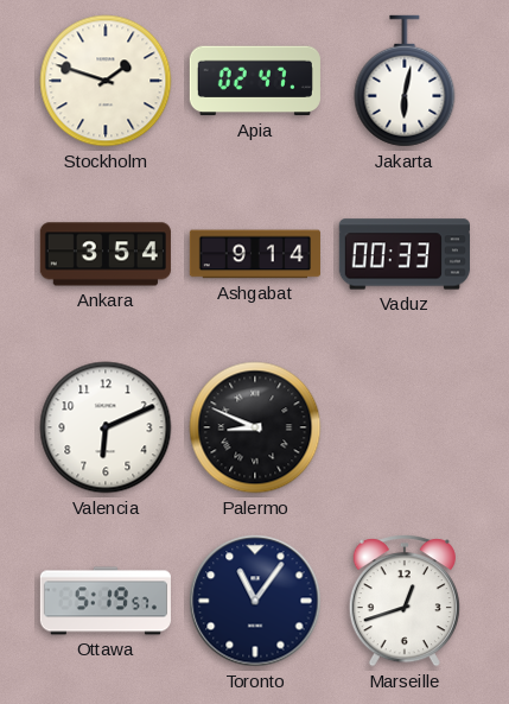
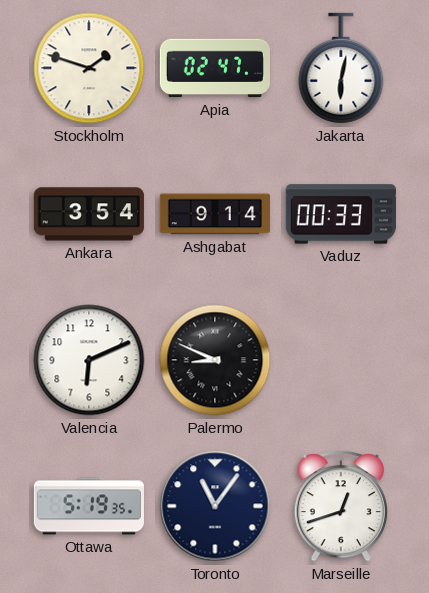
Ottawa: 5:19:57 -> 5:19:35 (89, 506)
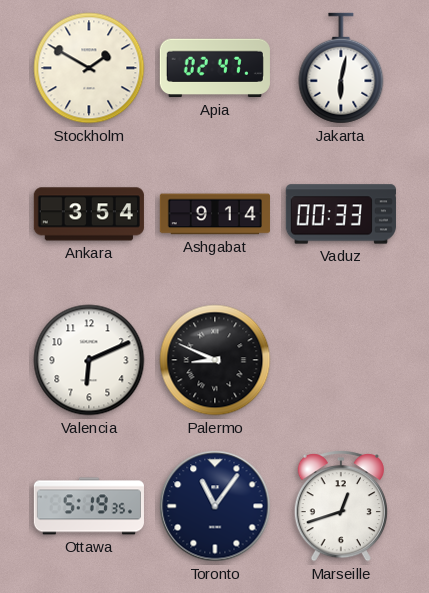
Stockholm: 1:48 -> 1:50 (89, 68)
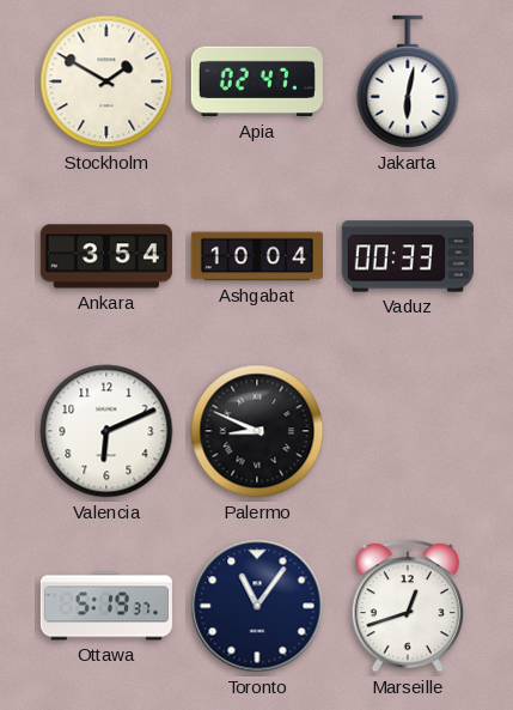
Ashgabat: 9:14 -> 10:04 (257, 256)
Ottawa: 5:19:35 -> 5:19:37 (106, 606)
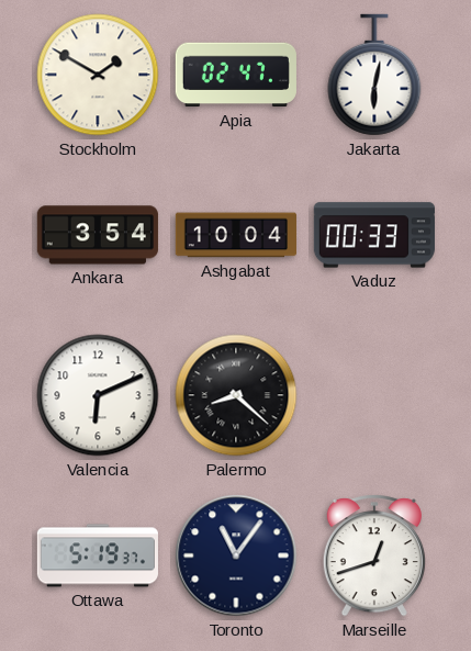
Palermo: 8:49 -> 8:22 (236, 395)
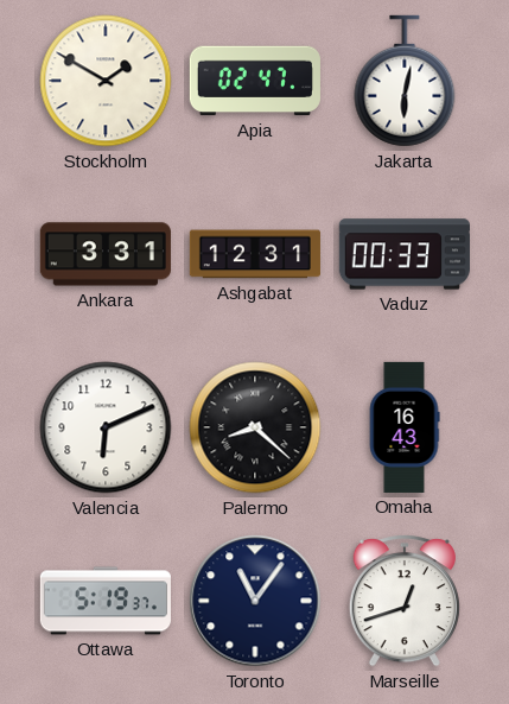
Ankara: 3:54 -> 3:31 (106, 254)
Ashgabat: 10:04 -> 12:31 (255, 254)
Omaha: none -> 16:43 (405, 427)
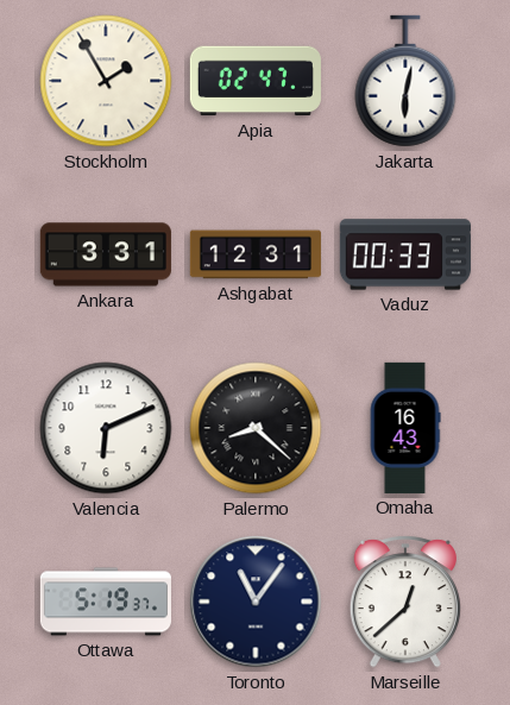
Stockholm: 1:50 -> 1:55 (106, 81)
Marseille: 12:42 -> 12:38 (405, 602)
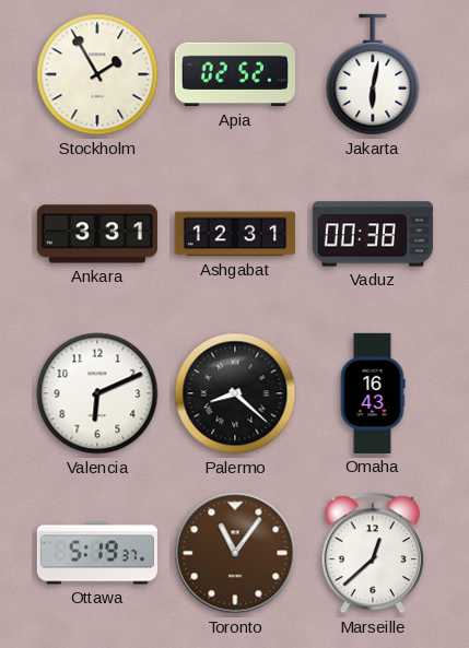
Apia: 02:47 -> 02:52 (235, 74)
Vaduz: 00:33 -> 00:38 (373, 234)
Toronto dial: navy -> brown (235, 553)
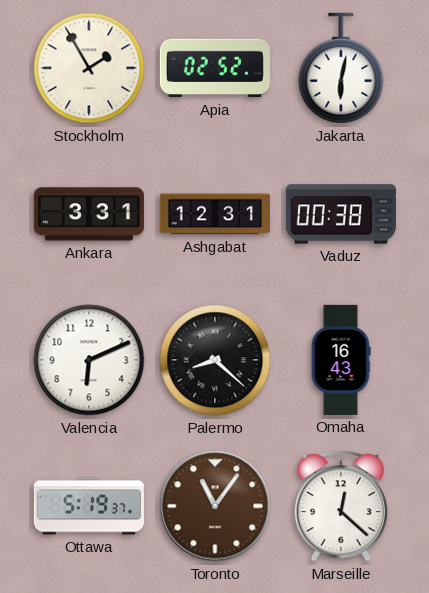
Marseille: 12:38 -> 12:22 (341, 506)
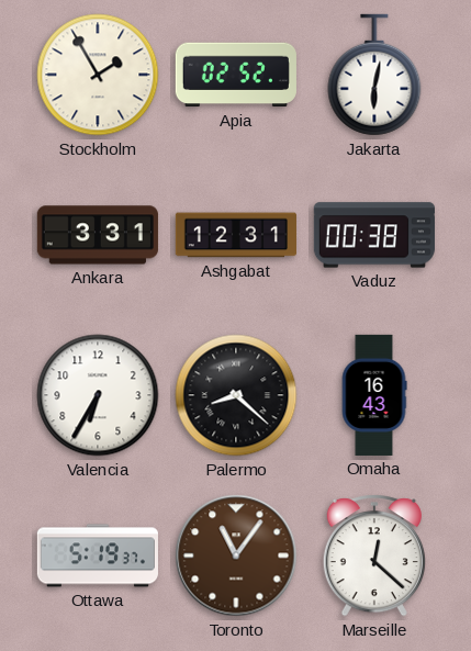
Valencia: 6:11 -> 6:35 (98, 395)
